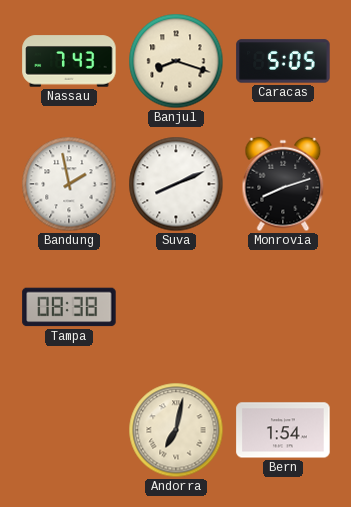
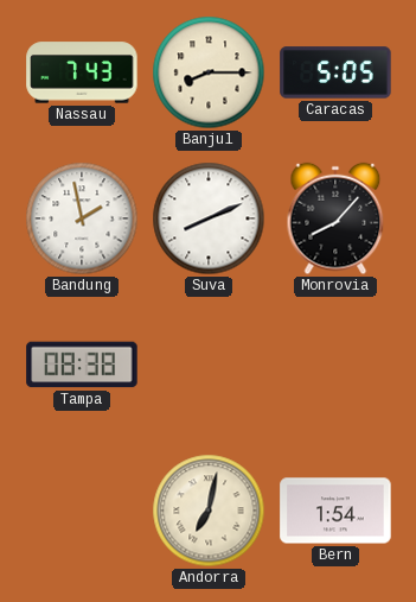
Banjul: 8:18 -> 8:15 (209, 72)
Monrovia: 8:12 -> 8:07 (335, 218)
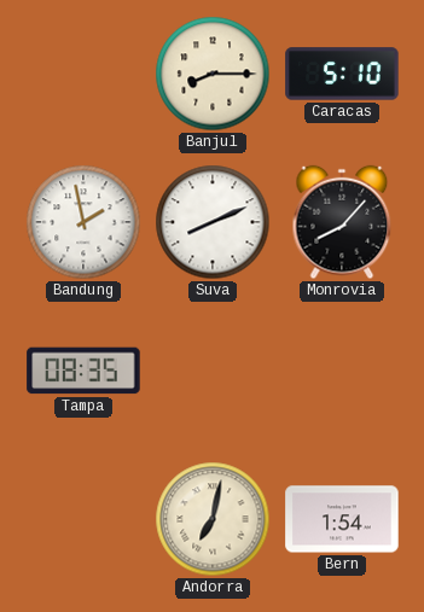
Nassau: 7:43 -> none (82, 72)
Caracas: 5:05 -> 5:10 (342, 74)
Tampa: 08:38 -> 08:35 (83, 371)
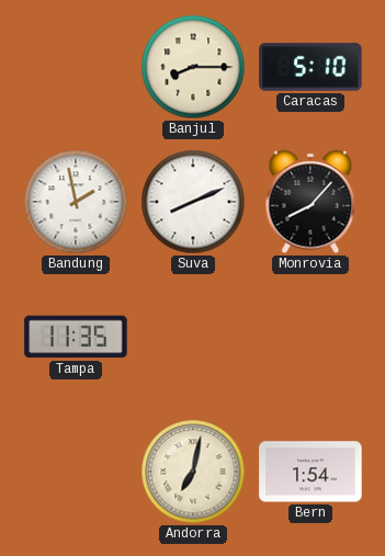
Tampa: 08:35 -> 11:35 (76, 337)
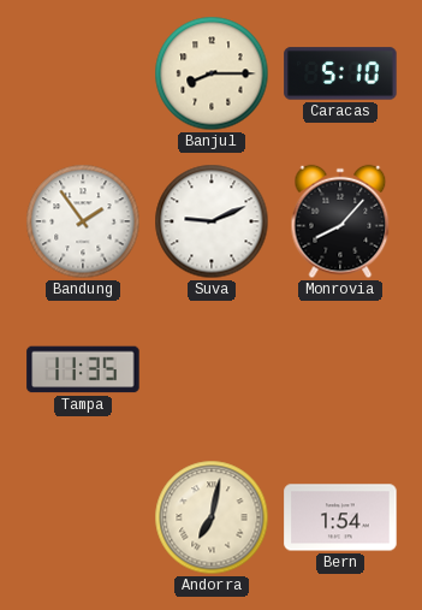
Bandung: 1:58 -> 1:54 (83, 221)
Suva: 8:11 -> 9:11 (212, 221)
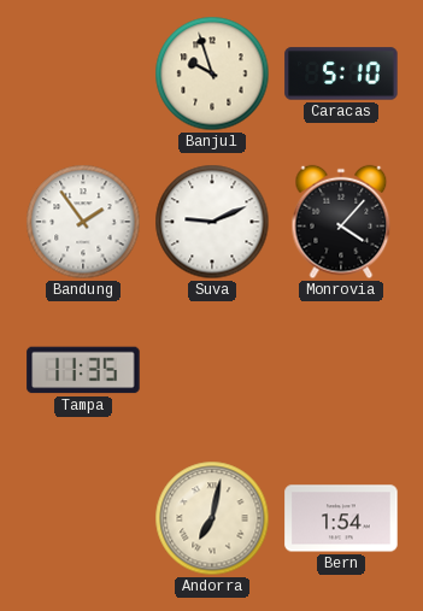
Banjul: 8:15 -> 9:57 (212, 74)
Monrovia: 8:07 -> 4:07 (341, 222)
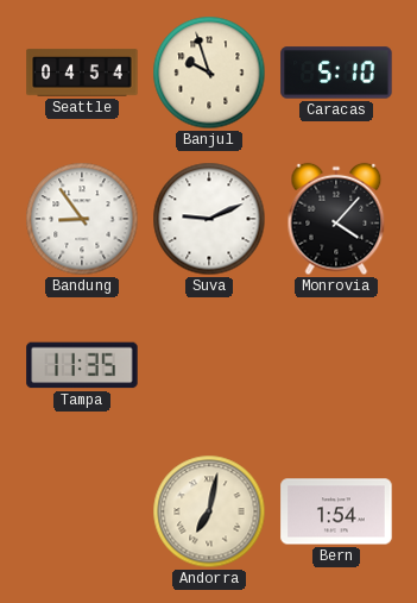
Seattle: none -> 04:54 (82, 73)
Bandung: 1:54 -> 8:54 (82, 219)
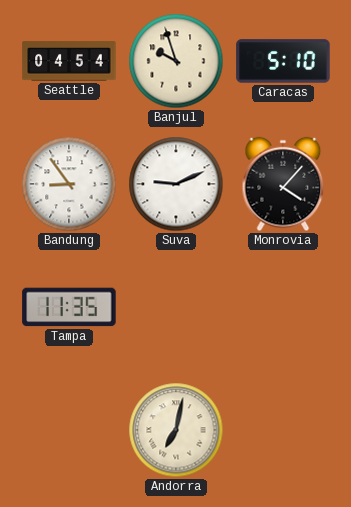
Bern: 1:54 -> none (336, 511)
